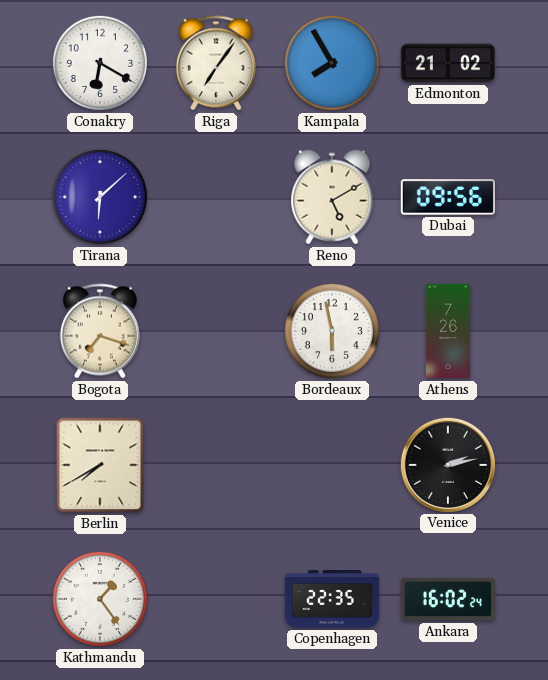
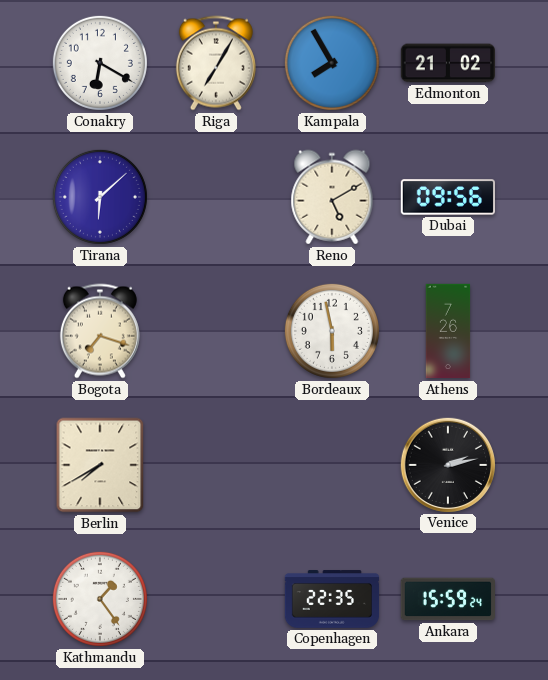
Riga: 7:06 -> 7:05 (216, 63)
Ankara: 16:02 -> 15:59 (447, 599)
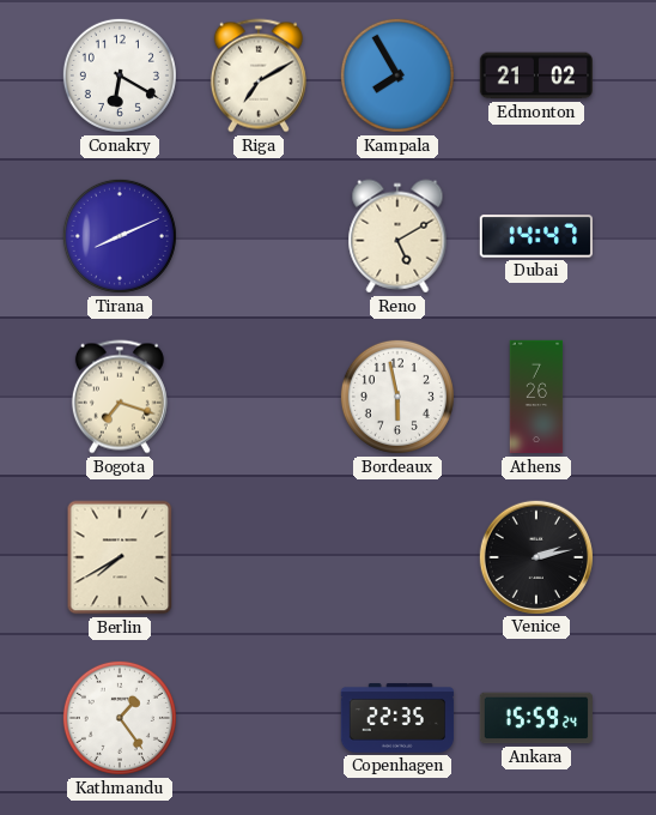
Riga: 7:05 -> 7:10 (259, 76)
Tirana: 6:08 -> 8:11 (120, 236)
Dubai: 09:56 -> 14:47 (535, 236)
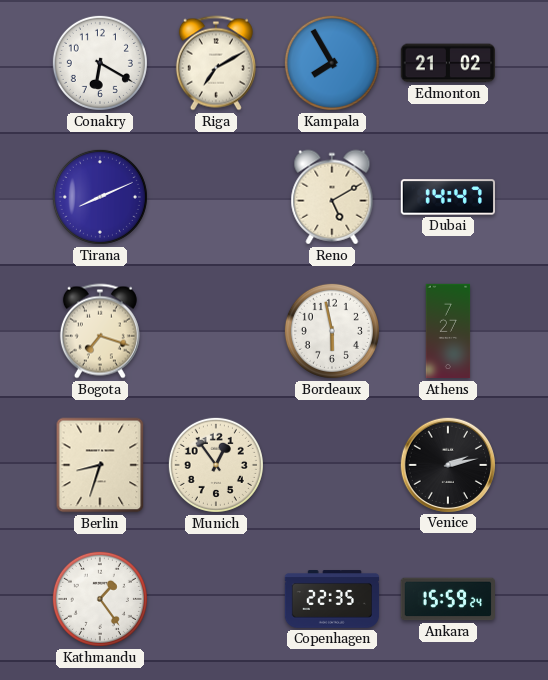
Athens: 7:26 -> 7:27 (448, 331)
Berlin: 7:40 -> 8:33 (100, 465)
Munich: none -> 12:54 (216, 465)
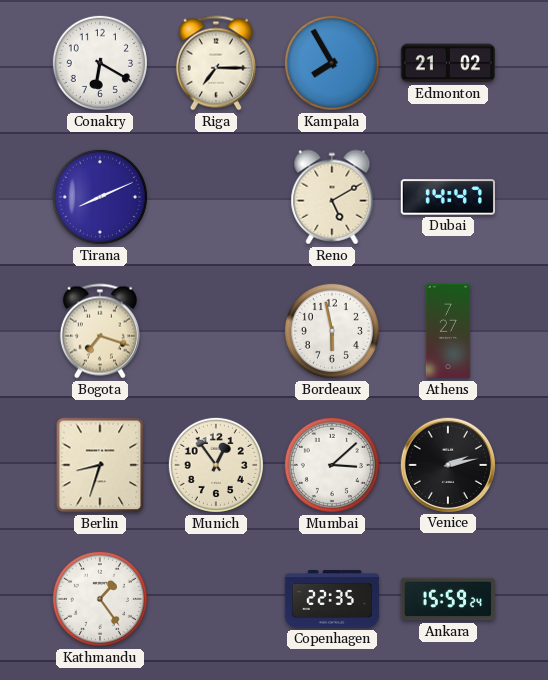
Riga: 7:10 -> 7:15 (216, 63)
Mumbai: none -> 3:08 (332, 465)
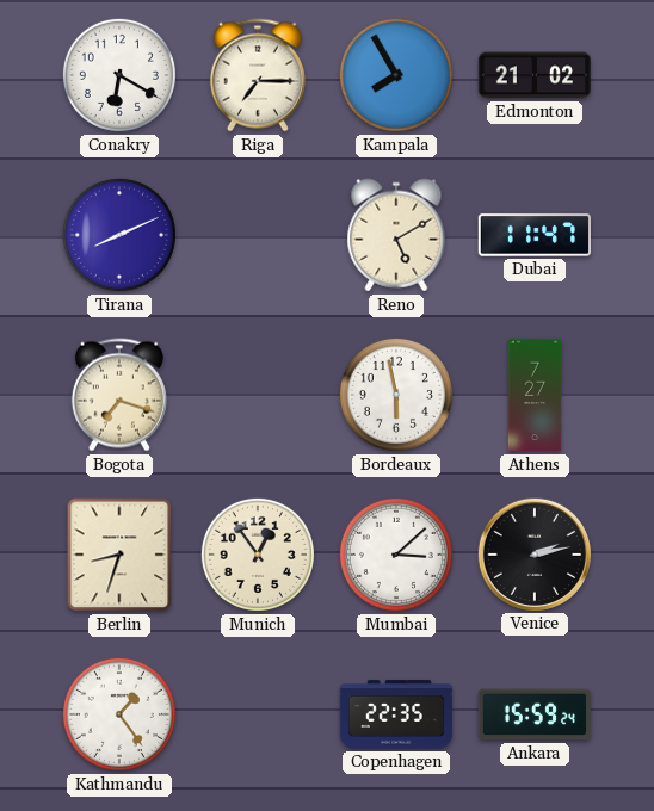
Dubai: 14:47 -> 11:47 (533, 235)
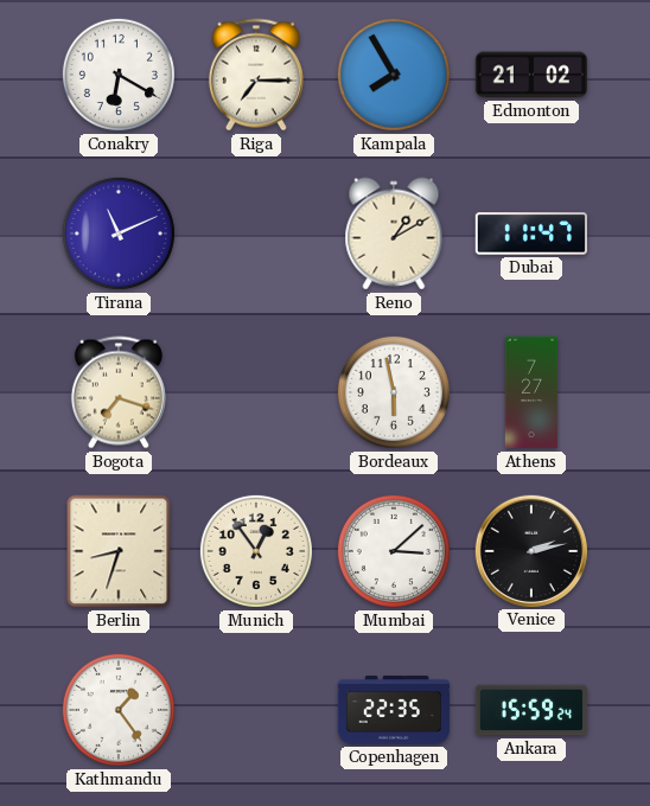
Tirana: 8:11 -> 11:11 (119, 234)
Reno: 5:10 -> 1:10 (394, 234)
